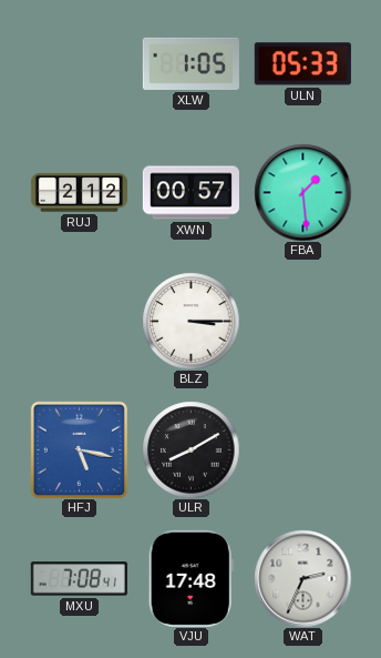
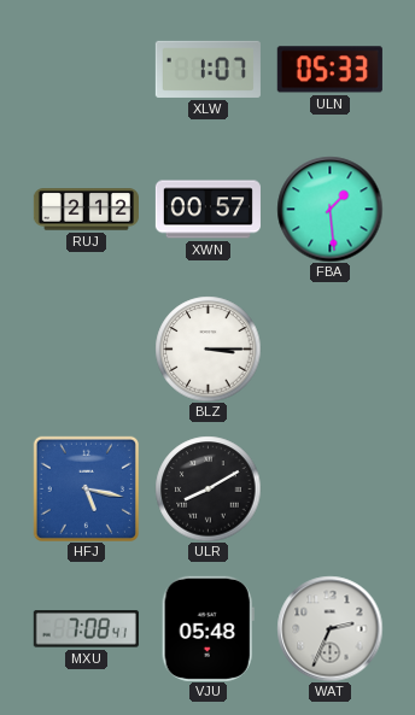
XLW: 1:05 -> 1:07 (207, 69)
VJU: 17:48 -> 05:48 (207, 628)
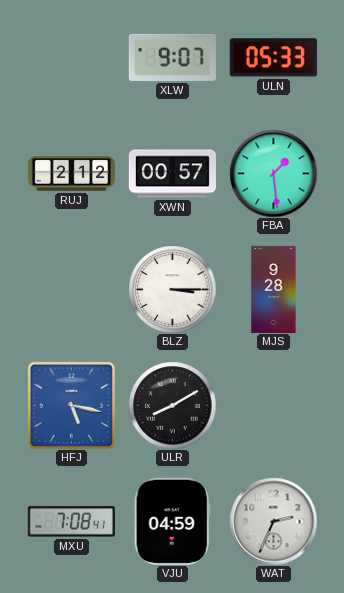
XLW: 1:07 -> 9:07 (172, 57)
MJS: none -> 9:28 (274, 289)
VJU: 05:48 -> 04:59 (172, 521)
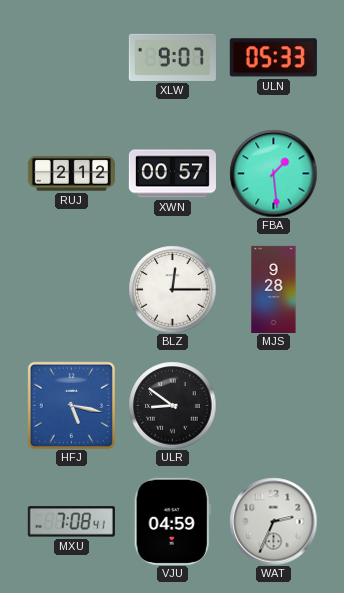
BLZ: 3:15 -> 12:15 (172, 289)
ULR: 8:10 -> 8:51 (172, 405)
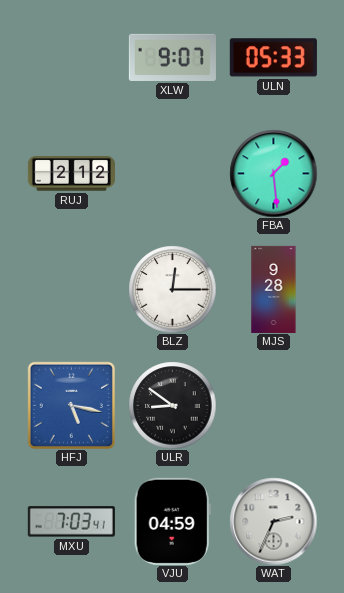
XWN: 00:57 -> none (172, 174)
MXU: 7:08 -> 7:03 (71, 522)
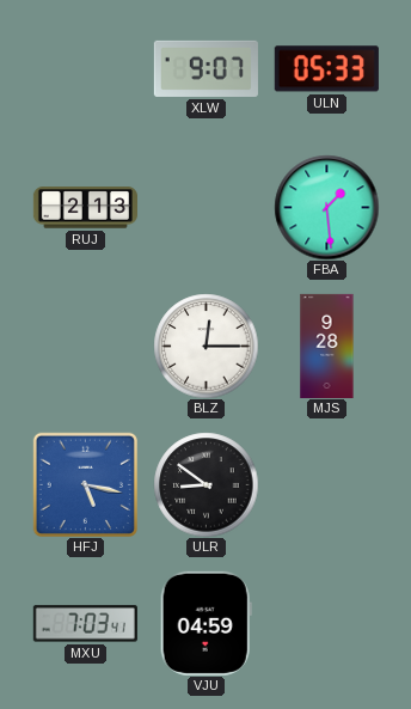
RUJ: 2:12 -> 2:13 (85, 208)
WAT: 2:34 -> none (273, 521)
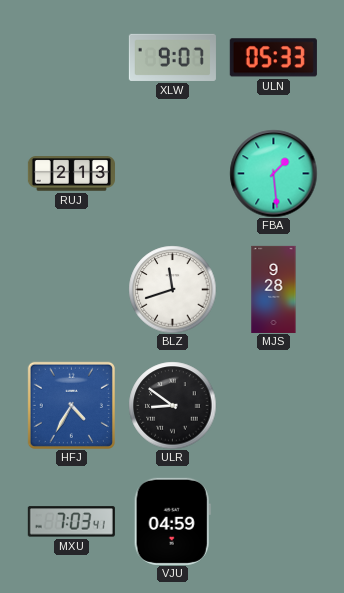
BLZ: 12:15 -> 11:42 (172, 289)
HFJ: 5:17 -> 4:35 (71, 405)
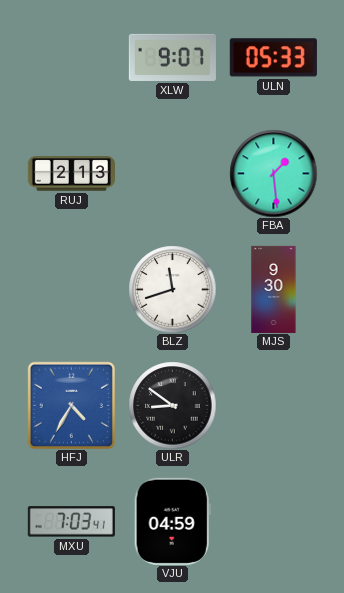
MJS: 9:28 -> 9:30 (274, 289)
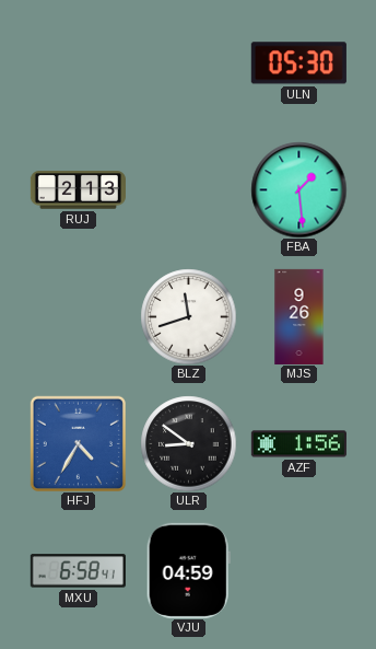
XLW: 9:07 -> none (172, 57)
ULN: 05:33 -> 05:30 (298, 63)
MJS: 9:30 -> 9:26 (299, 316)
AZF: none -> 1:56 (298, 444)
MXU: 7:03 -> 6:58 (78, 571)
